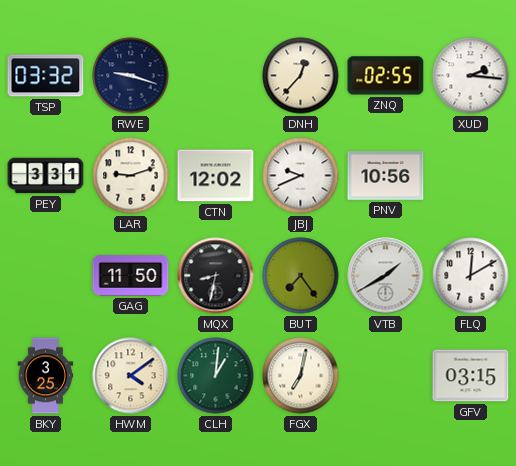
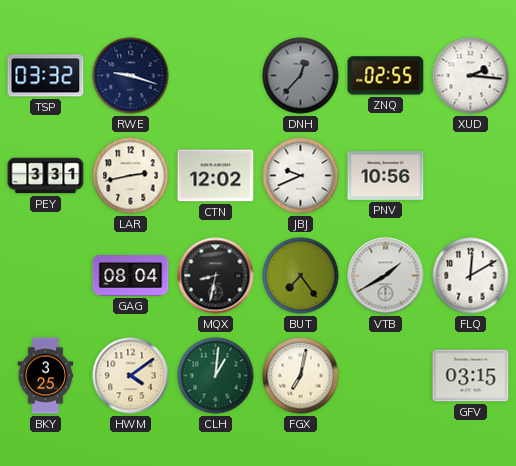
DNH dial: cream -> grey (301, 76)
LAR: 9:12 -> 2:43 (131, 176)
GAG: 11:50 -> 08:04 (131, 276)
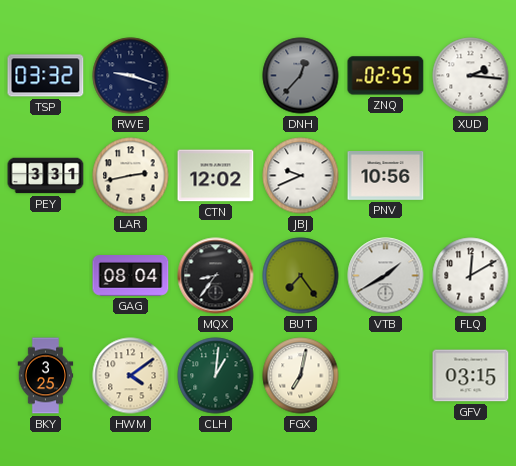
MQX: 8:32 -> 8:36 (216, 276)
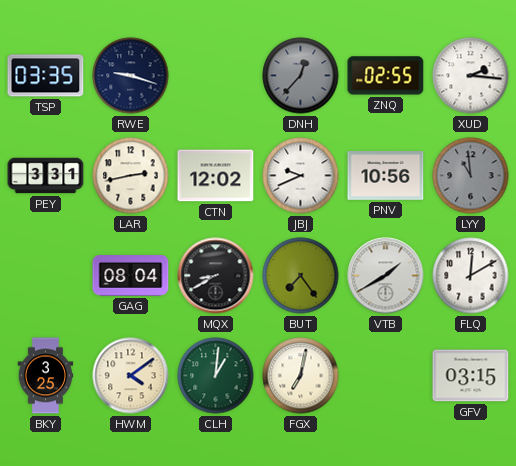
TSP: 03:32 -> 03:35 (46, 76)
LYY: none -> 10:59 (471, 176)
MQX: 8:36 -> 8:40 (216, 276)
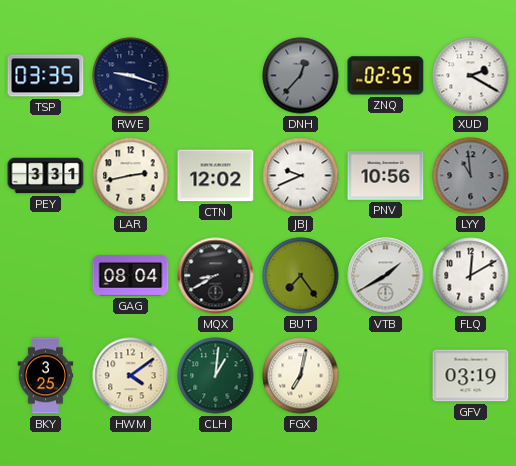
XUD: 2:16 -> 2:20 (471, 76)
GFV: 03:15 -> 03:19 (471, 376)
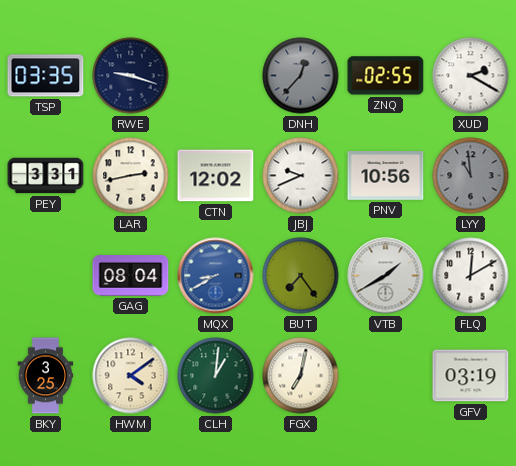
MQX dial: black -> blue (216, 276)
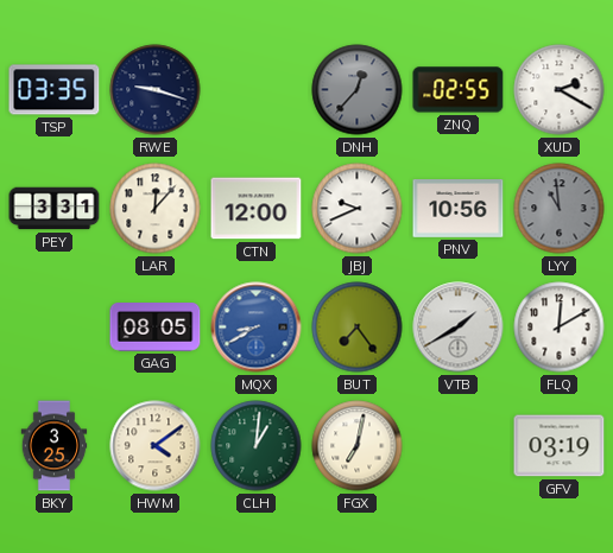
LAR: 2:43 -> 12:07 (156, 209)
CTN: 12:02 -> 12:00 (257, 209)
GAG: 08:04 -> 08:05 (156, 328)
